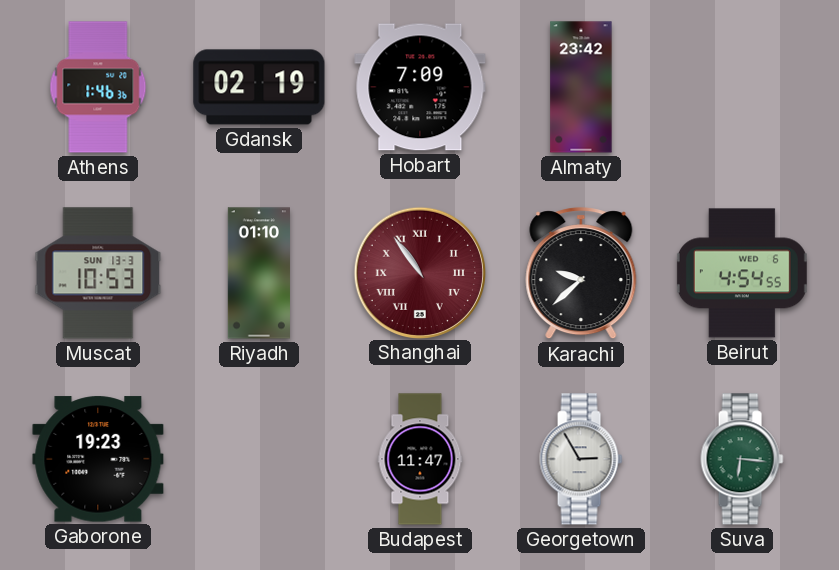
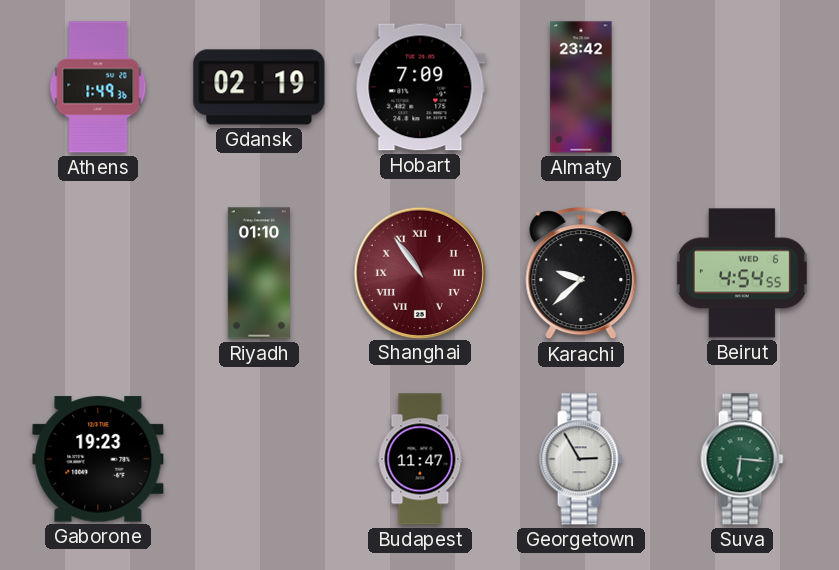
Athens: 1:46 -> 1:49 (98, 87)
Muscat: 10:53 -> none (98, 273)
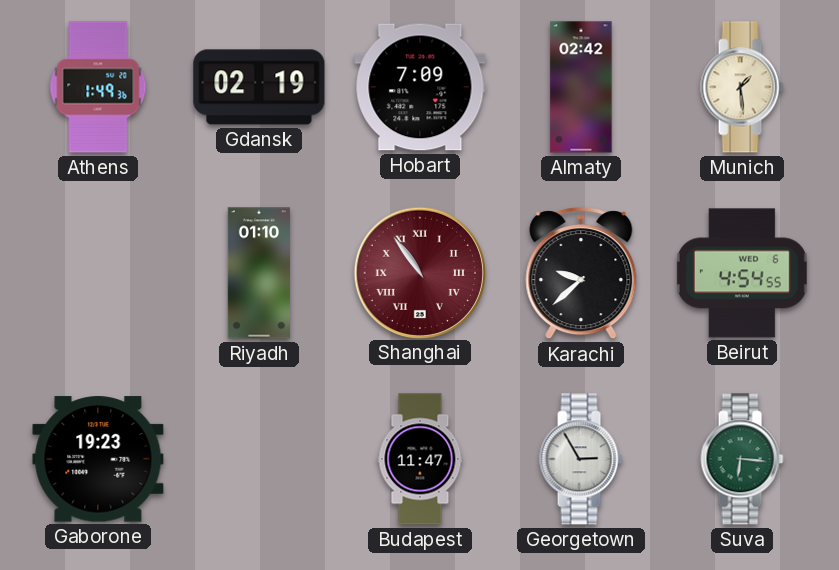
Almaty: 23:42 -> 02:42 (581, 87)
Munich: none -> 1:29 (742, 87)
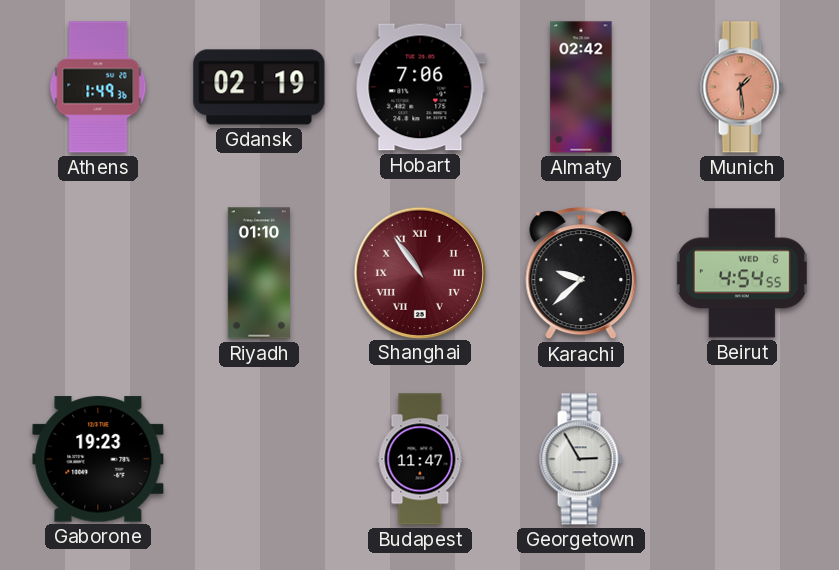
Hobart: 7:09 -> 7:06 (420, 87)
Munich dial: cream -> salmon (742, 87)
Suva: 6:16 -> none (742, 459)
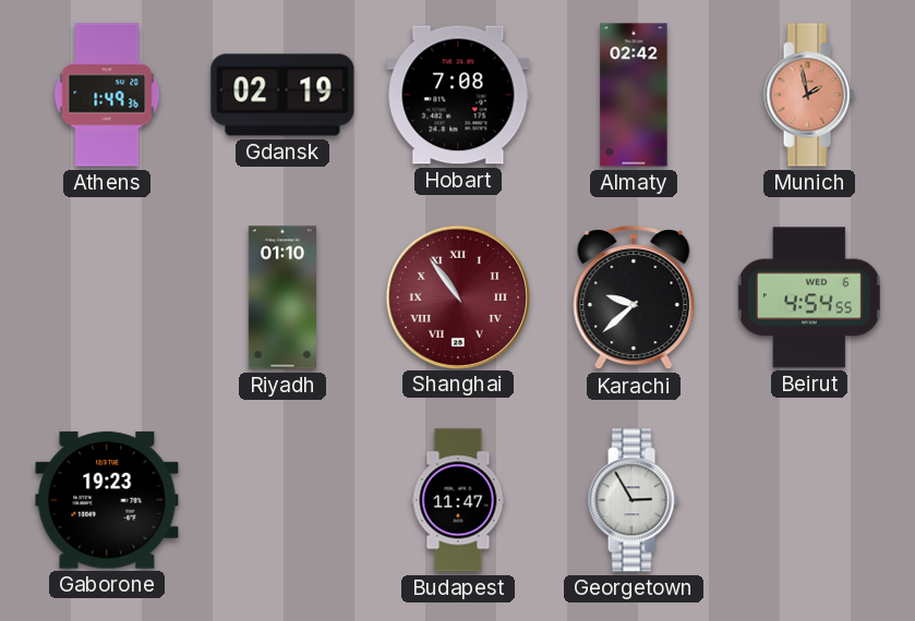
Hobart: 7:06 -> 7:08 (458, 95)
Munich: 1:29 -> 1:58 (809, 95)
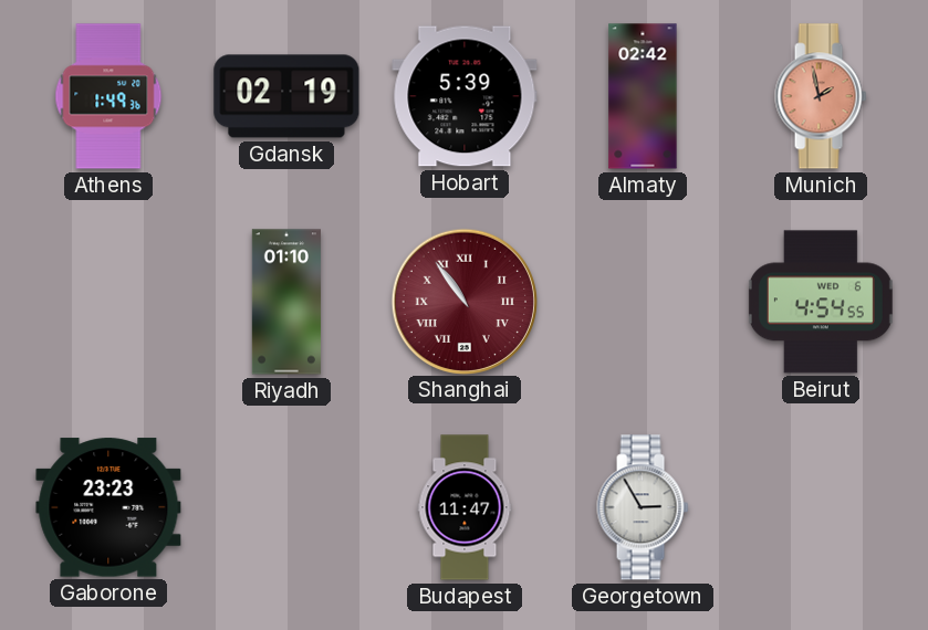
Hobart: 7:08 -> 5:39 (465, 96)
Karachi: 9:38 -> none (634, 299)
Gaborone: 19:23 -> 23:23 (108, 507)
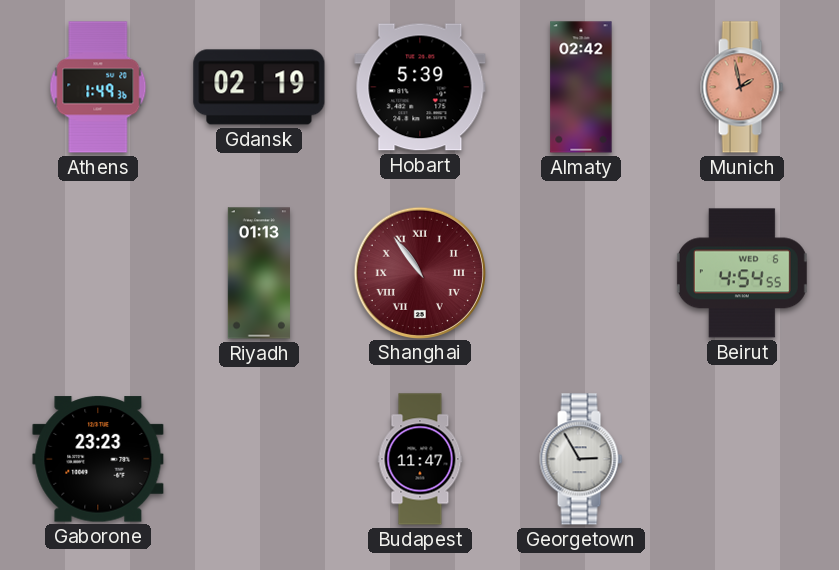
Riyadh: 01:10 -> 01:13 (259, 273)
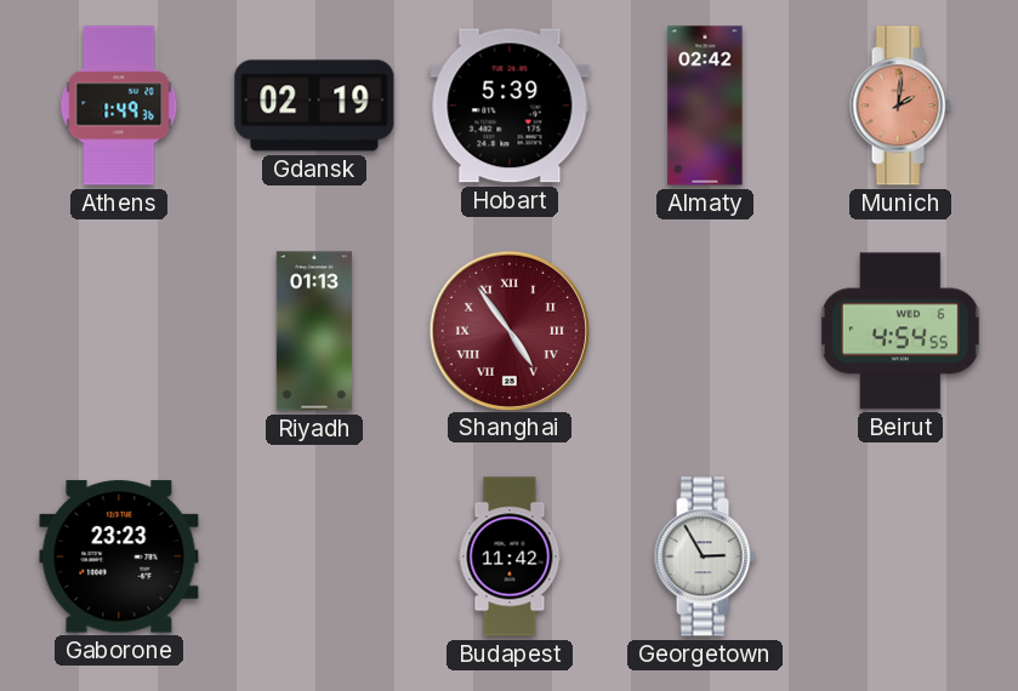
Munich: 1:58 -> 2:01 (900, 105)
Shanghai: 10:54 -> 4:54 (508, 330)
Budapest: 11:47 -> 11:42 (510, 556)
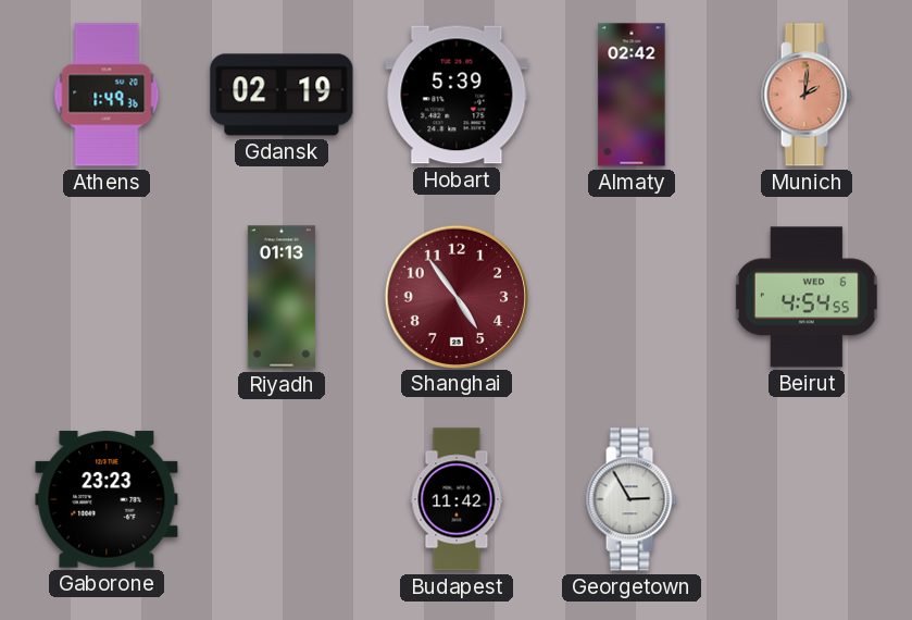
Shanghai numerals: Roman -> Arabic (455, 296)
